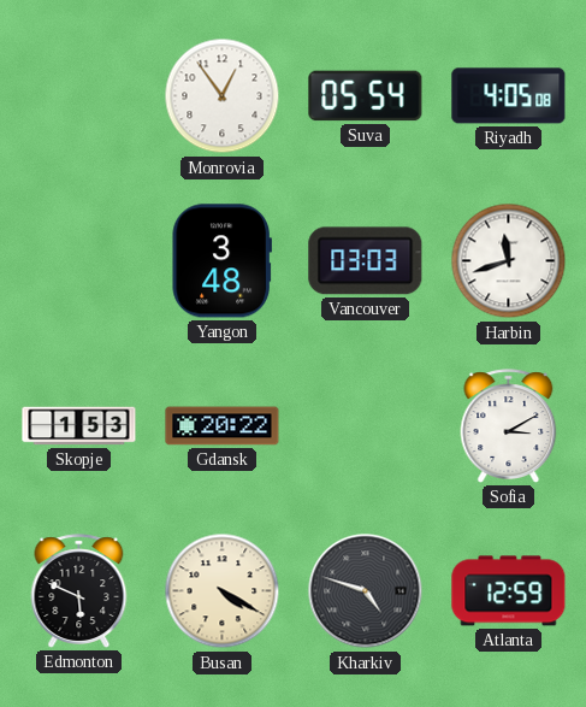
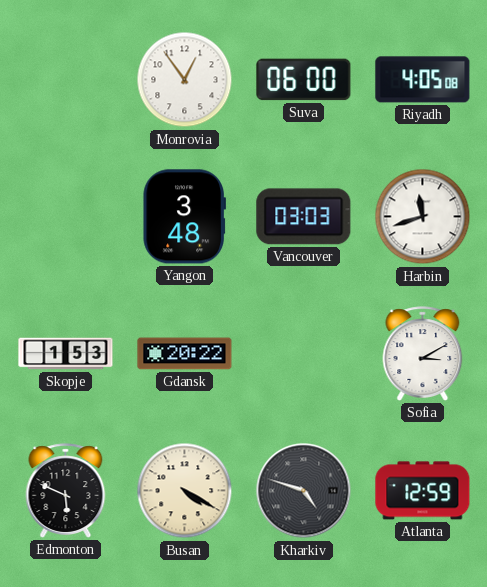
Suva: 05:54 -> 06:00 (304, 80)
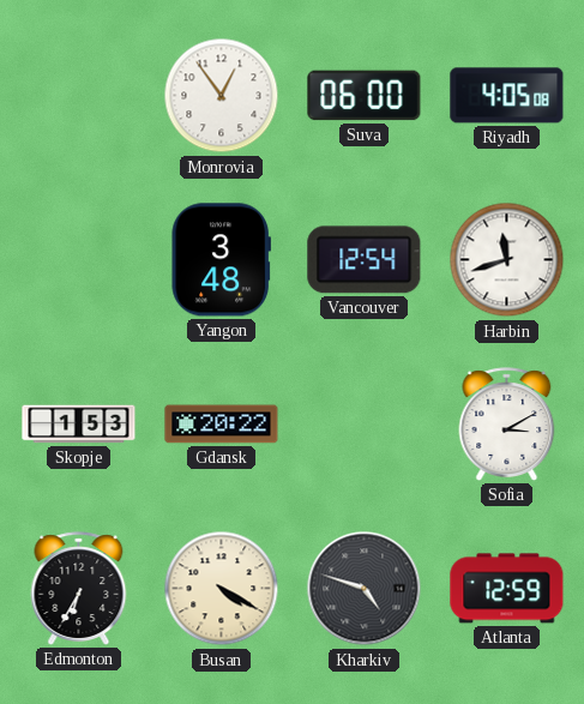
Vancouver: 03:03 -> 12:54 (365, 260)
Edmonton: 5:49 -> 6:35 (79, 589)
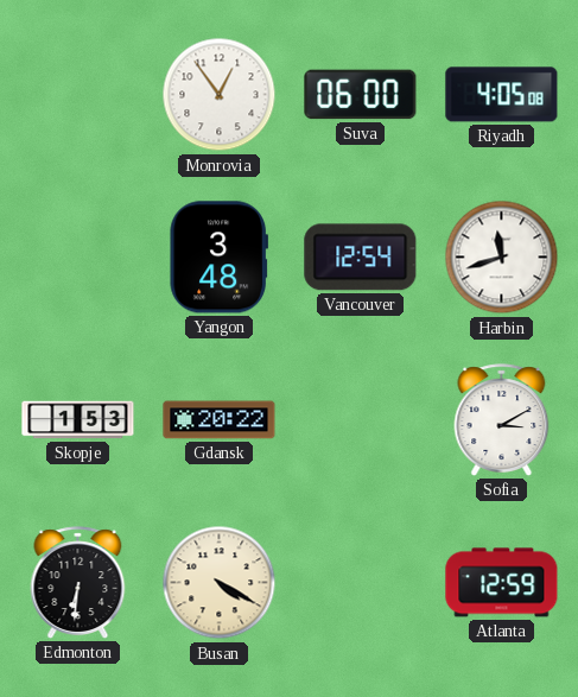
Edmonton: 6:35 -> 6:31 (78, 583)
Kharkiv: 4:48 -> none (365, 589)
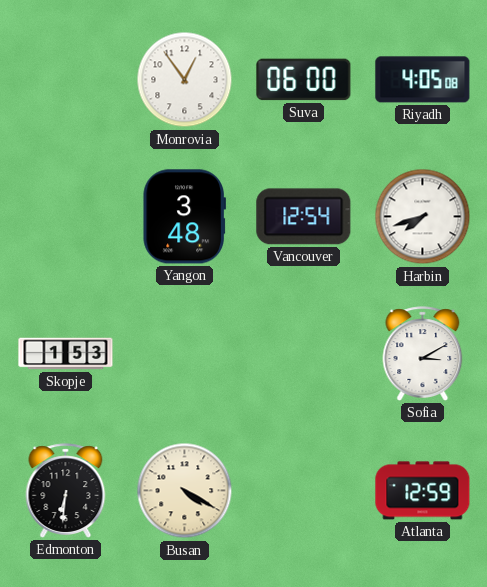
Harbin: 11:42 -> 7:42 (423, 217)
Gdansk: 20:22 -> none (220, 420)
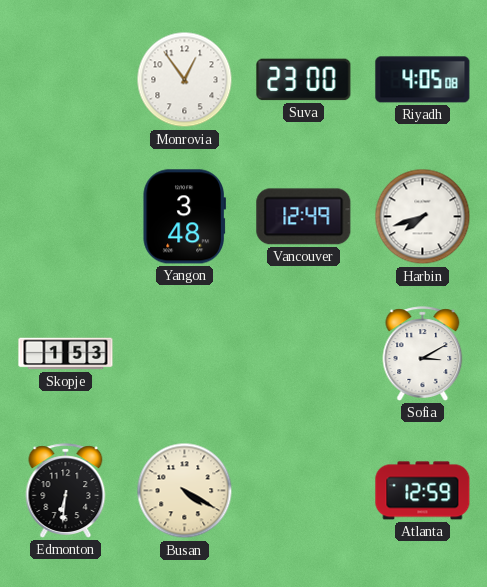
Suva: 06:00 -> 23:00 (304, 80)
Vancouver: 12:54 -> 12:49 (304, 217)
